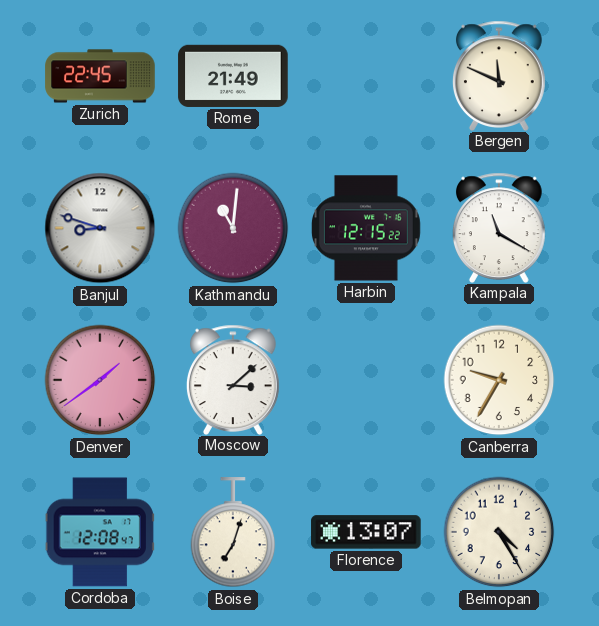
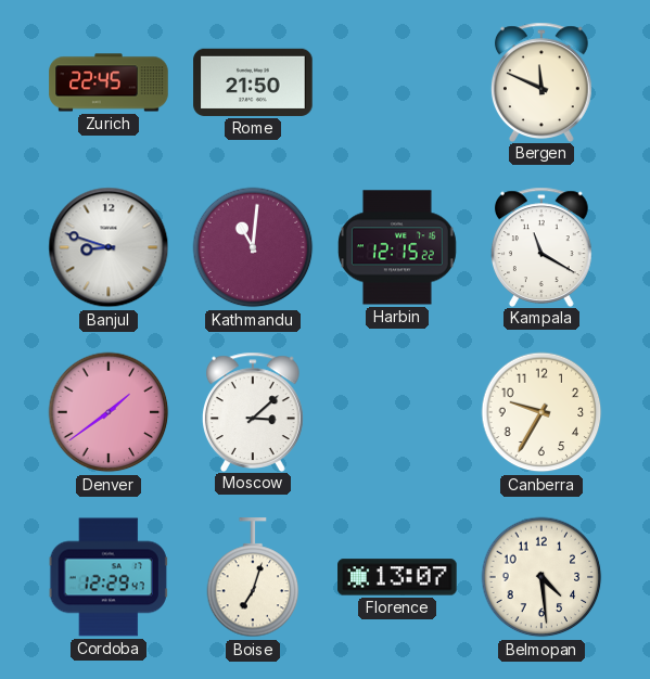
Rome: 21:49 -> 21:50 (253, 82)
Cordoba: 12:08 -> 12:29 (109, 577)
Belmopan: 4:25 -> 4:29 (541, 577)
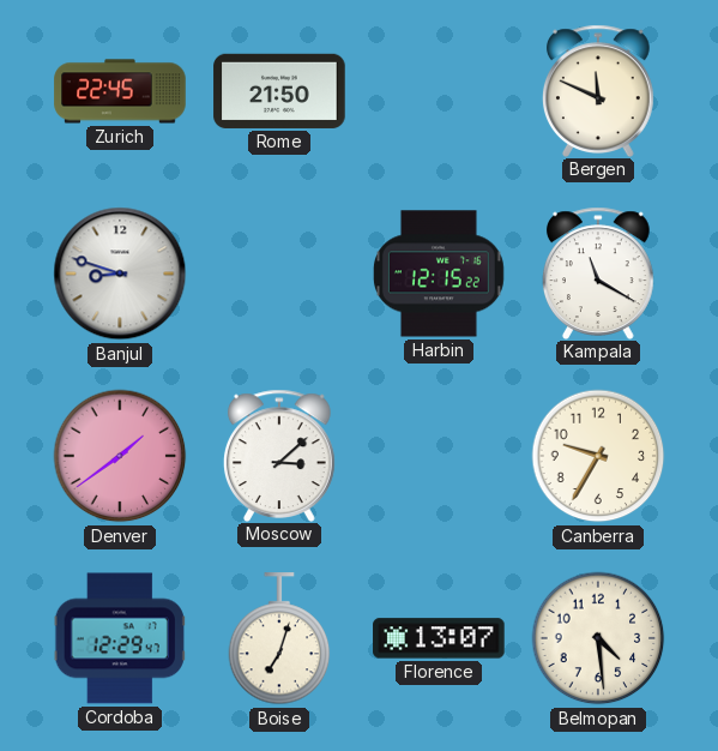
Kathmandu: 11:01 -> none (253, 247)
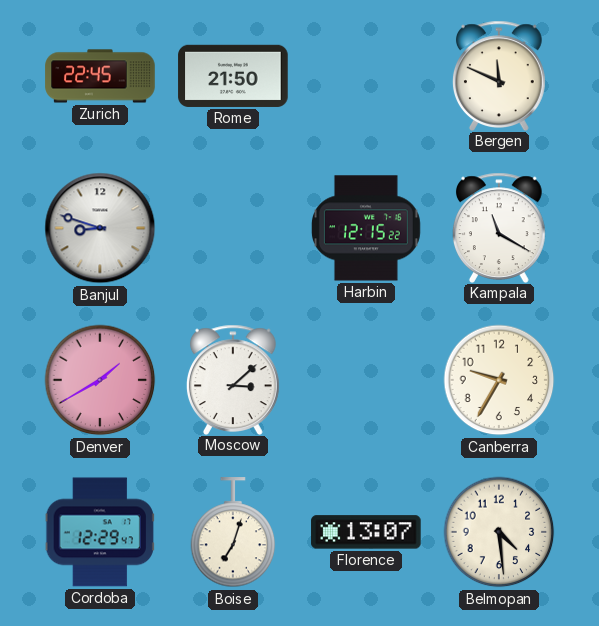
Denver: 1:39 -> 1:40 (100, 380)
